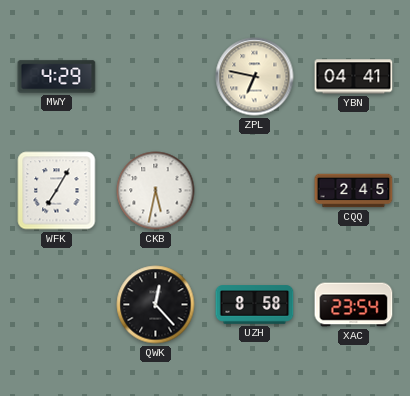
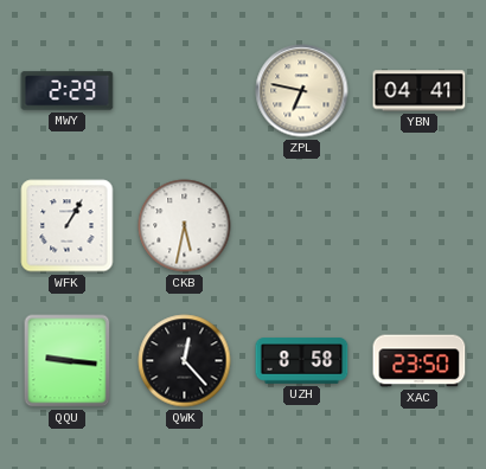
MWY: 4:29 -> 2:29 (68, 91)
WFK: 7:05 -> 1:05 (68, 226)
CQQ: 2:45 -> none (354, 191)
QQU: none -> 9:16 (68, 361)
XAC: 23:54 -> 23:50 (420, 361)
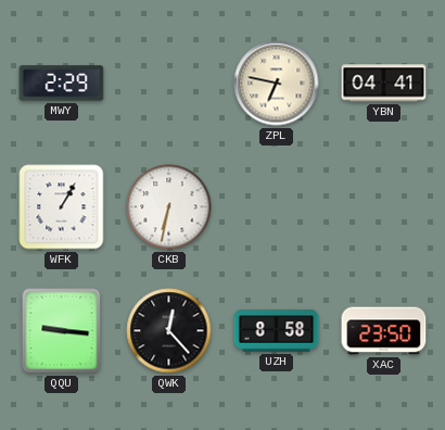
CKB: 5:32 -> 6:32 (169, 207)
